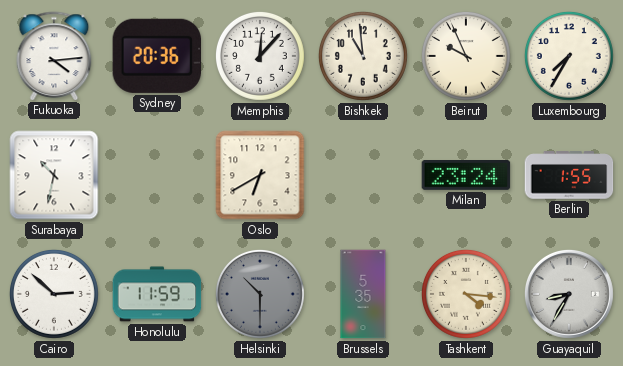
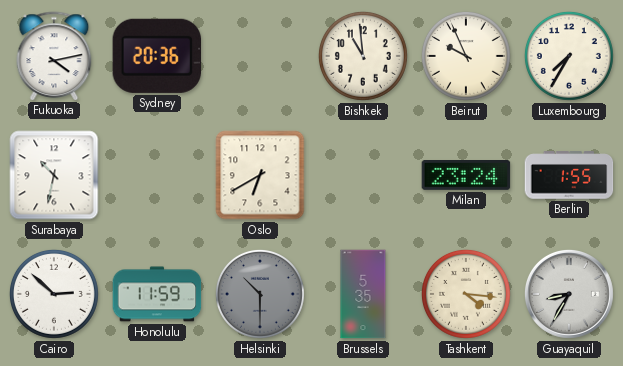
Fukuoka: 4:14 -> 4:13 (54, 56)
Memphis: 12:07 -> none (260, 56)
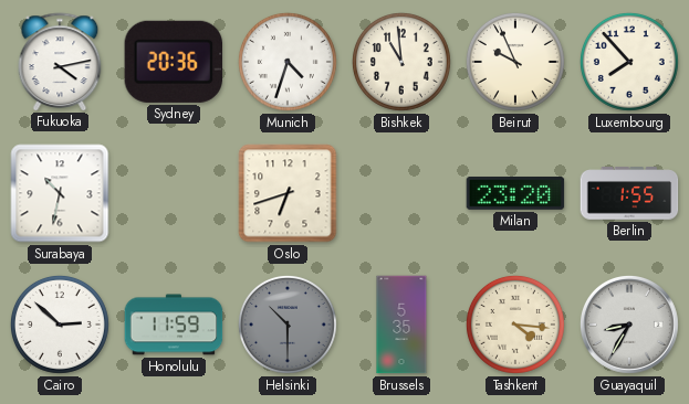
Munich: none -> 4:33 (288, 62)
Luxembourg: 7:35 -> 7:53 (629, 62)
Oslo: 6:40 -> 6:42 (288, 193)
Milan: 23:24 -> 23:20 (515, 194)
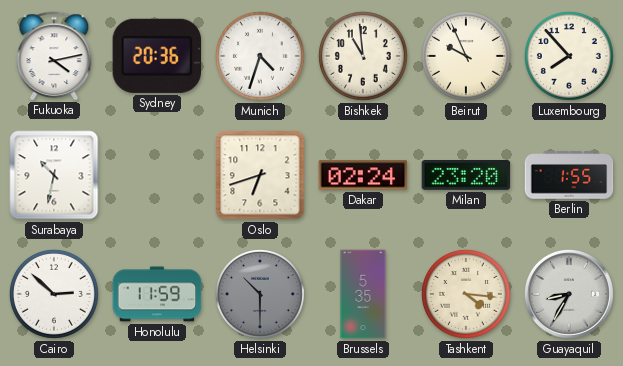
Dakar: none -> 02:24 (363, 175)
